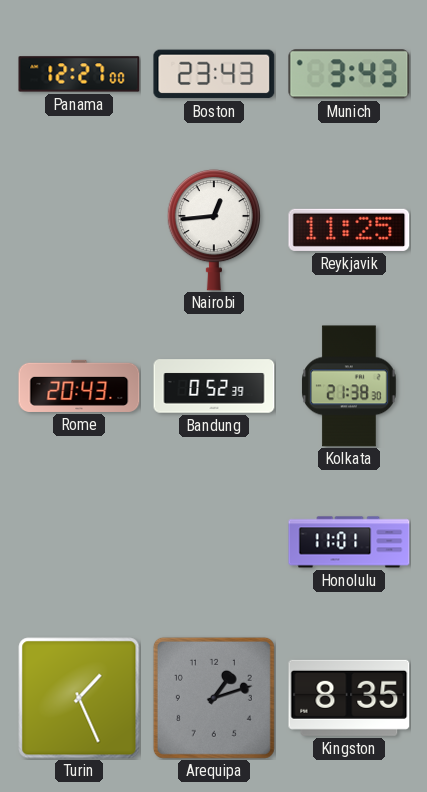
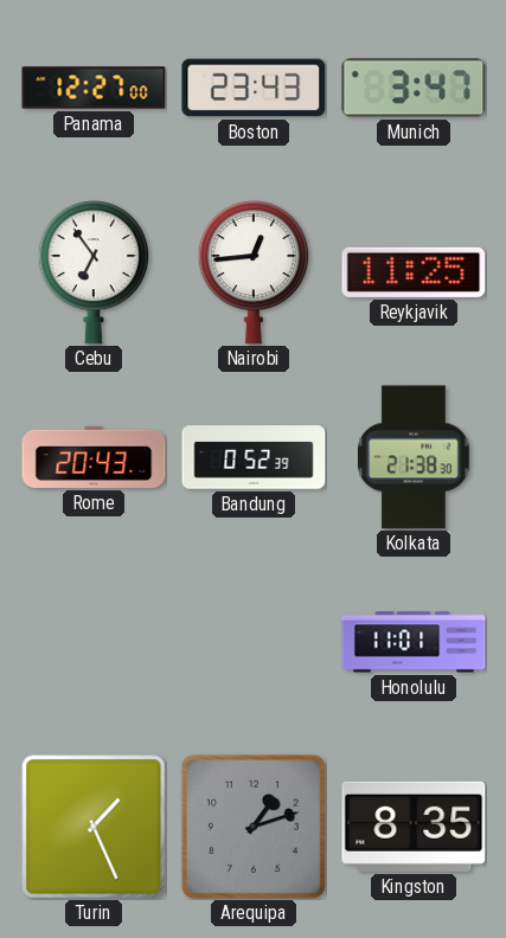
Munich: 3:43 -> 3:47 (414, 88)
Cebu: none -> 6:54 (92, 272)
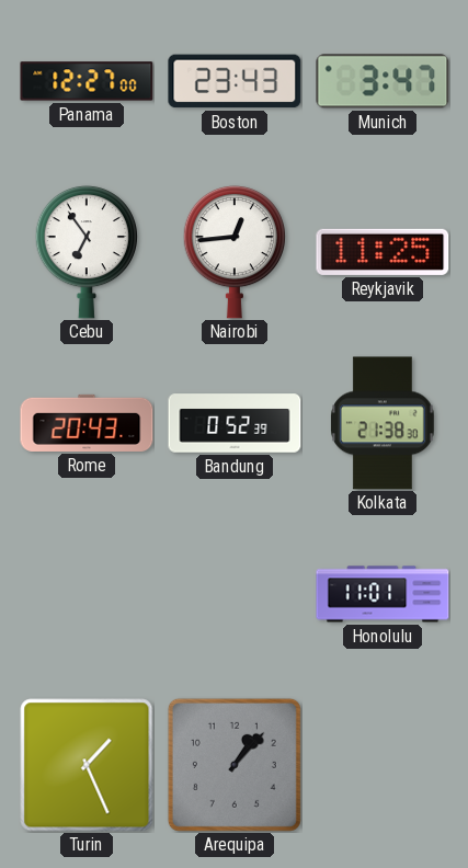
Arequipa: 1:12 -> 1:07 (235, 765)
Kingston: 8:35 -> none (414, 827)
